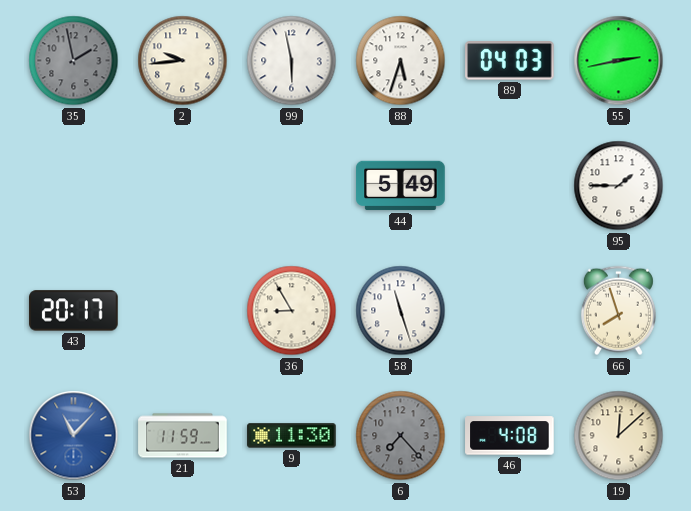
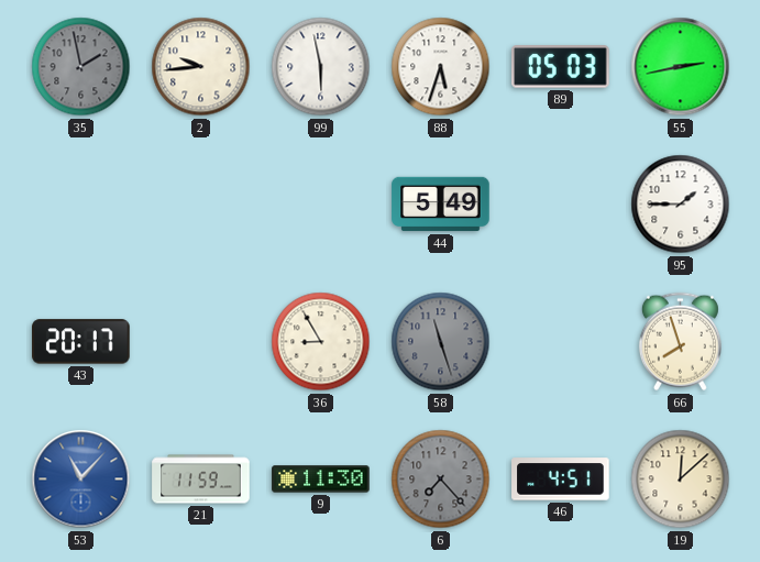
89: 04:03 -> 05:03 (561, 67)
58 dial: white -> grey (441, 342)
46: 4:08 -> 4:51 (561, 480)
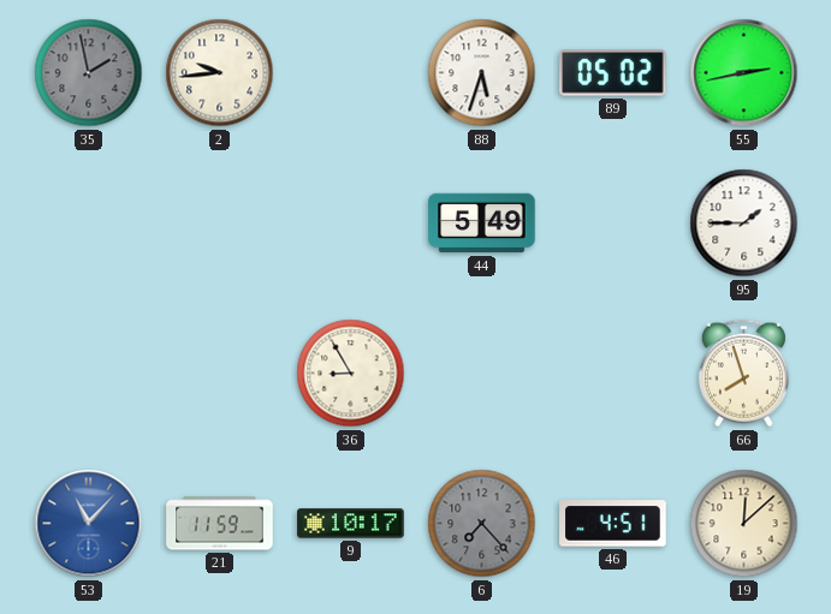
99: 5:58 -> none (321, 67)
89: 05:03 -> 05:02 (613, 73)
43: 20:17 -> none (81, 342)
58: 11:27 -> none (441, 342)
9: 11:30 -> 10:17 (351, 524)
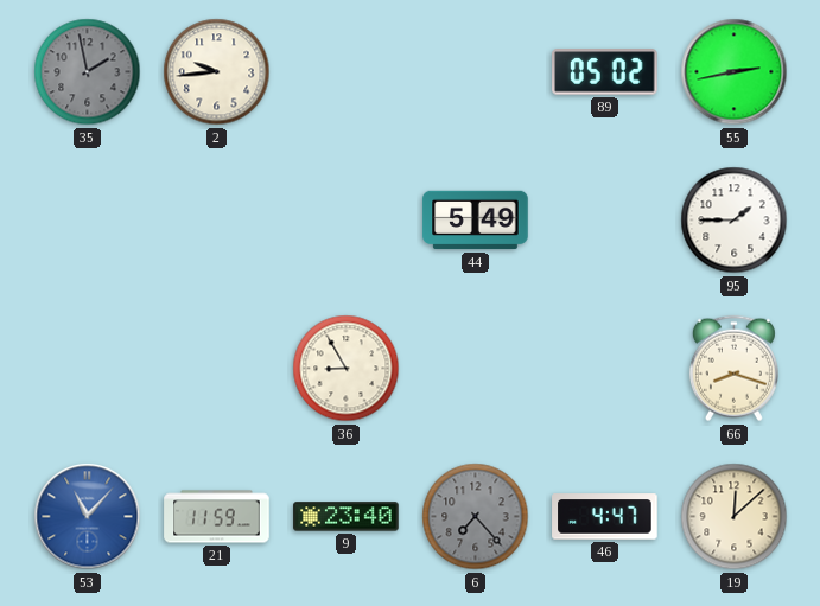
88: 5:33 -> none (482, 73)
66: 7:57 -> 8:18 (733, 369)
9: 10:17 -> 23:40 (347, 517)
46: 4:51 -> 4:47 (605, 517)
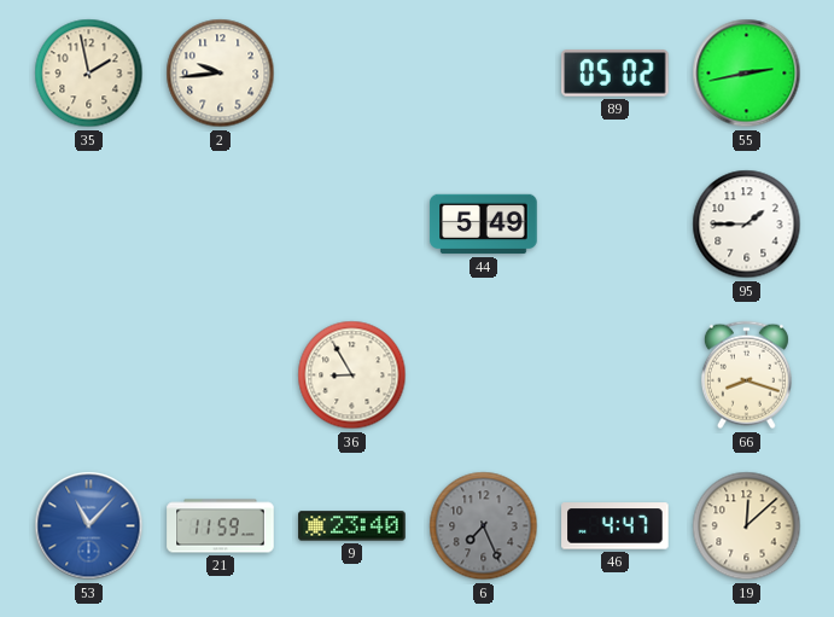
35 dial: grey -> cream (89, 74)
6: 7:23 -> 7:26 (484, 526)
